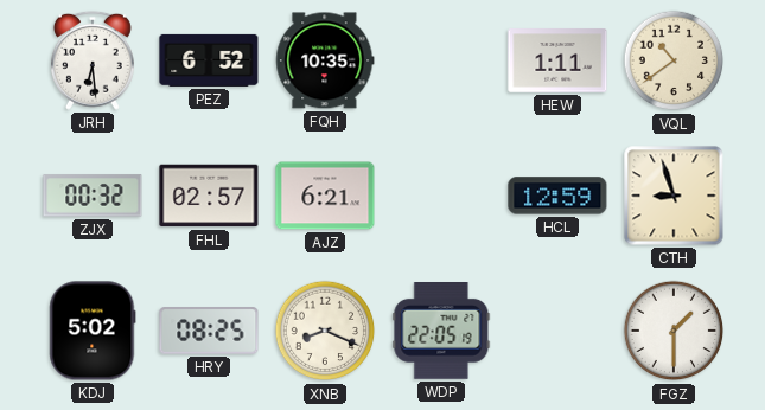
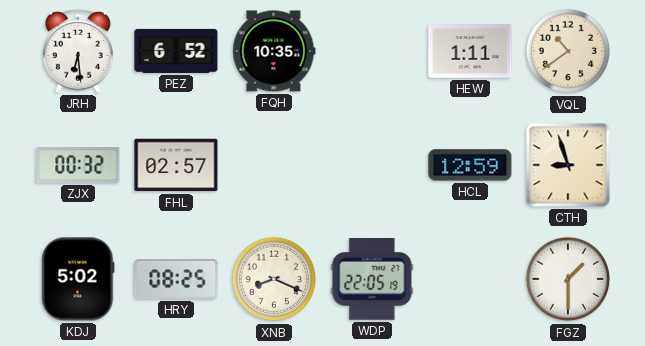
AJZ: 6:21 -> none (325, 196)
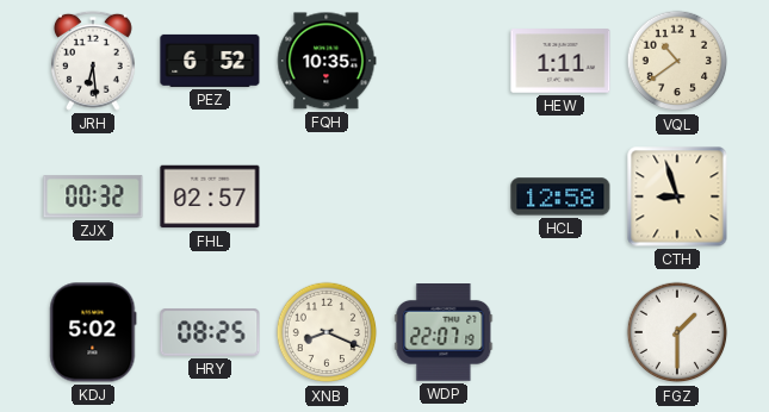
HCL: 12:59 -> 12:58 (560, 196)
WDP: 22:05 -> 22:07 (444, 333)
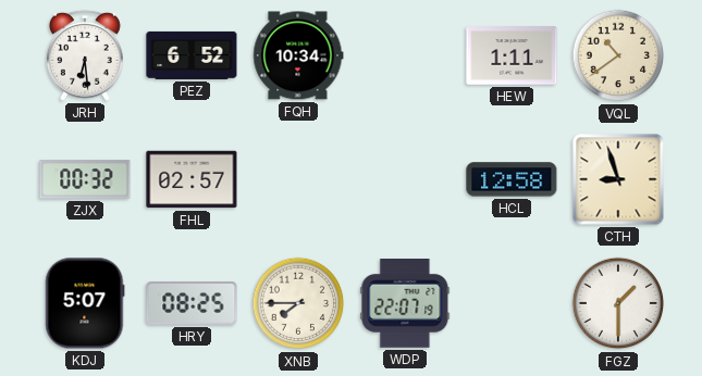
FQH: 10:35 -> 10:34 (298, 55)
KDJ: 5:02 -> 5:07 (85, 303)
XNB: 8:19 -> 7:45 (298, 303)
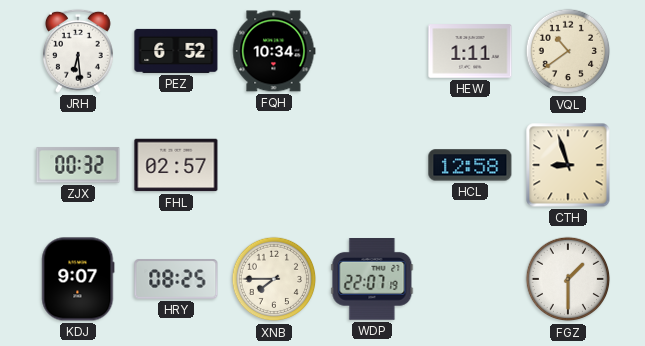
KDJ: 5:07 -> 9:07 (78, 279)
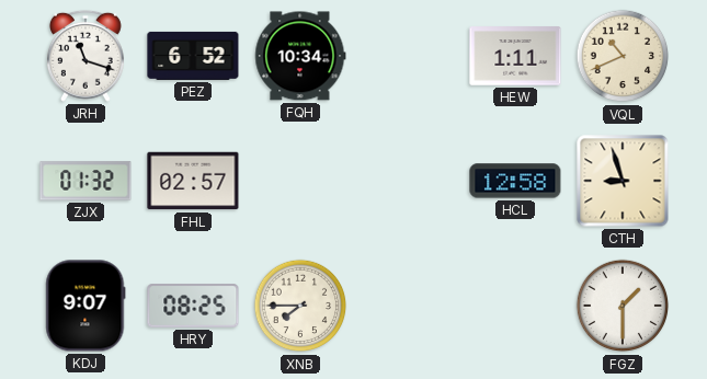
JRH: 6:29 -> 11:18 (85, 56)
VQL: 10:39 -> 10:41 (623, 56)
ZJX: 00:32 -> 01:32 (85, 181)
WDP: 22:07 -> none (372, 280)
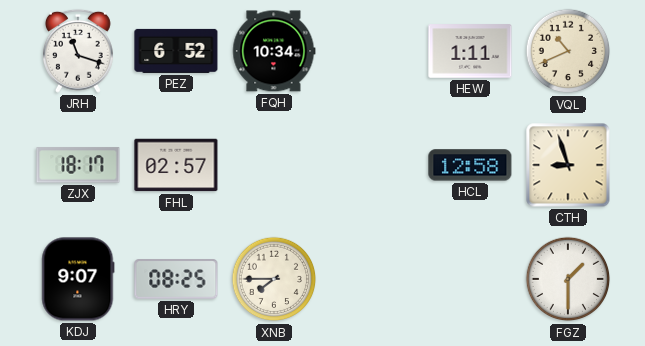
ZJX: 01:32 -> 18:17 (78, 165)
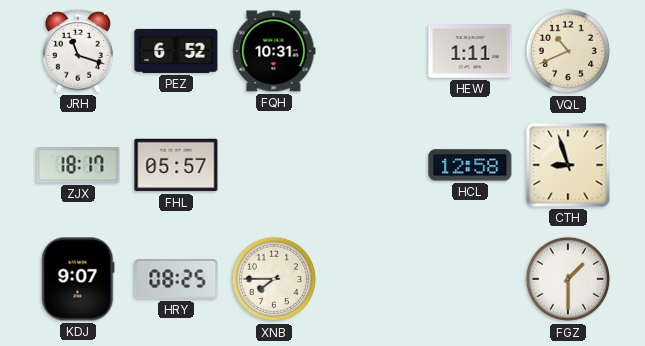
FQH: 10:34 -> 10:31 (274, 51)
FHL: 02:57 -> 05:57 (176, 165)
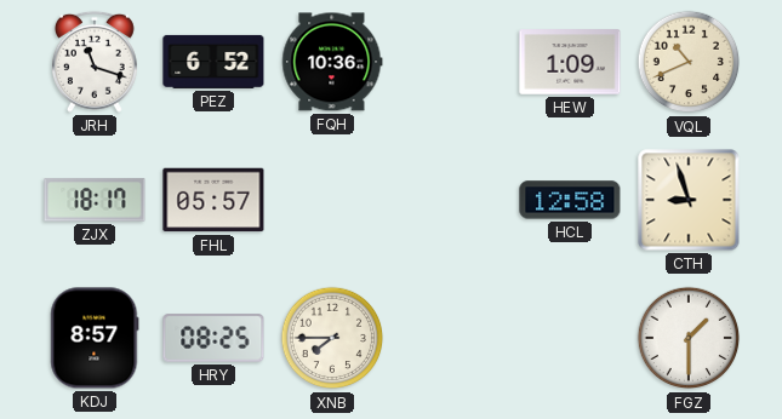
FQH: 10:31 -> 10:36 (332, 62)
HEW: 1:11 -> 1:09 (570, 62)
KDJ: 9:07 -> 8:57 (95, 338)
